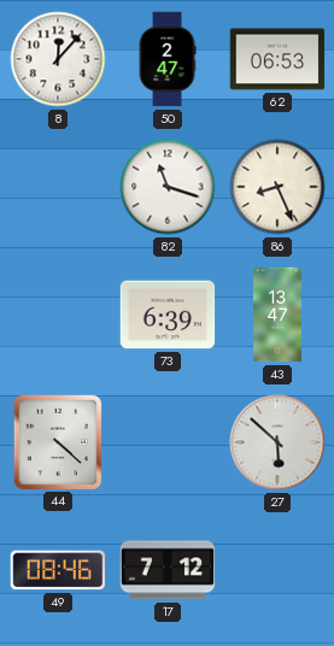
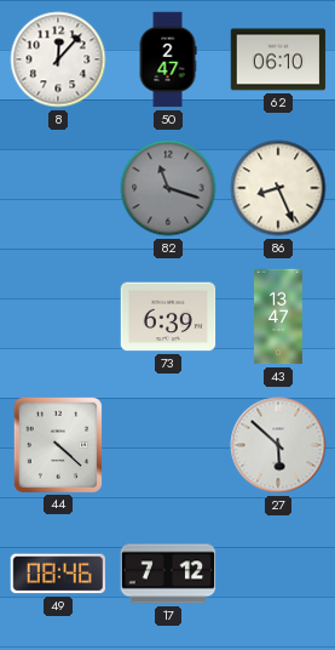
62: 06:53 -> 06:10 (278, 59)
82 dial: white -> grey (168, 188)
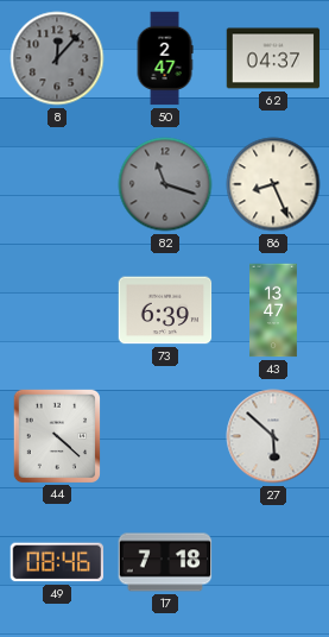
8 dial: white -> grey (57, 58)
62: 06:10 -> 04:37 (273, 58)
17: 7:12 -> 7:18 (165, 562)
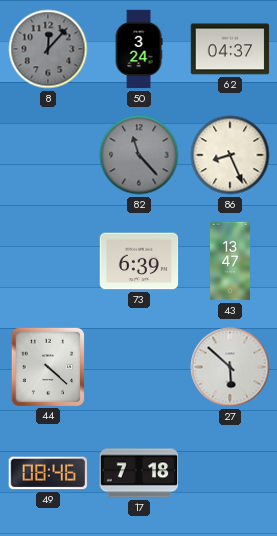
50: 2:47 -> 3:24 (139, 49)
82: 11:18 -> 11:23 (139, 155)
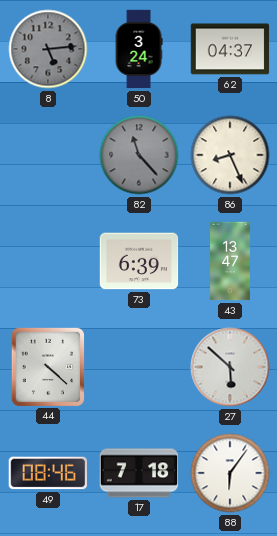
8: 12:07 -> 5:14 (48, 49)
88: none -> 6:06 (230, 473)
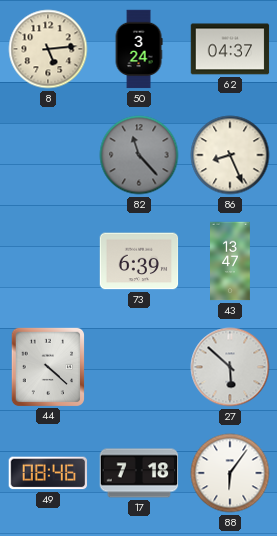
8 dial: grey -> cream (48, 49)
